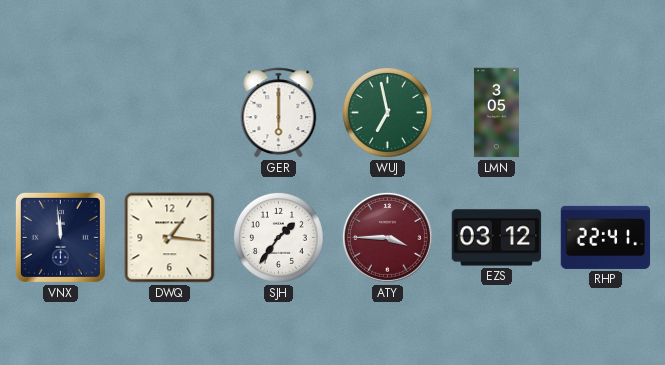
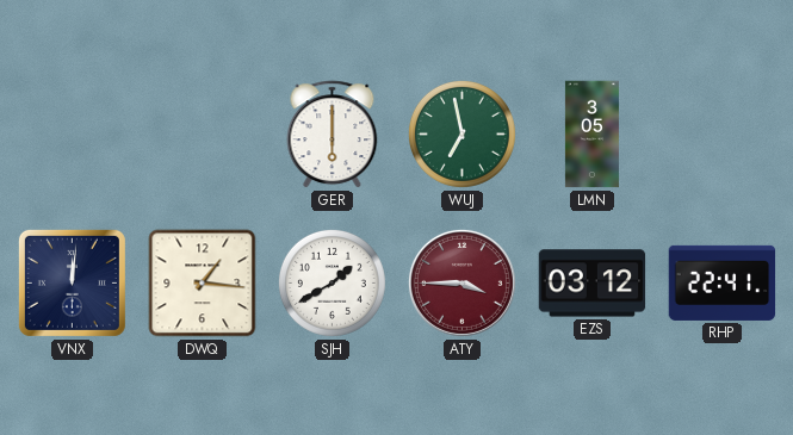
VNX: 11:59 -> 12:01 (72, 282)
SJH: 1:36 -> 1:40 (332, 282)
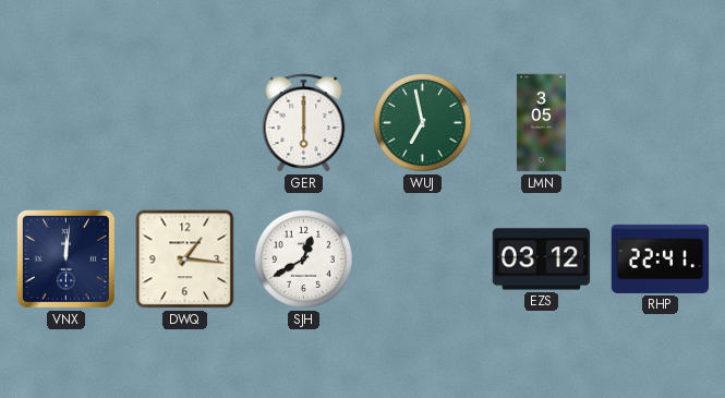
SJH: 1:40 -> 12:40 (303, 258)
ATY: 3:45 -> none (461, 282)
